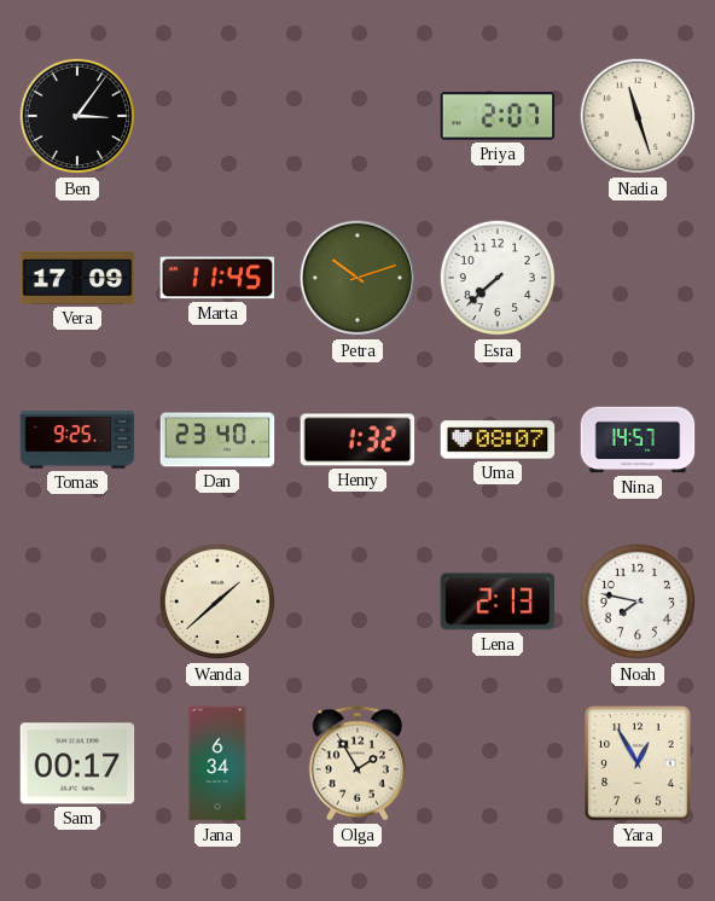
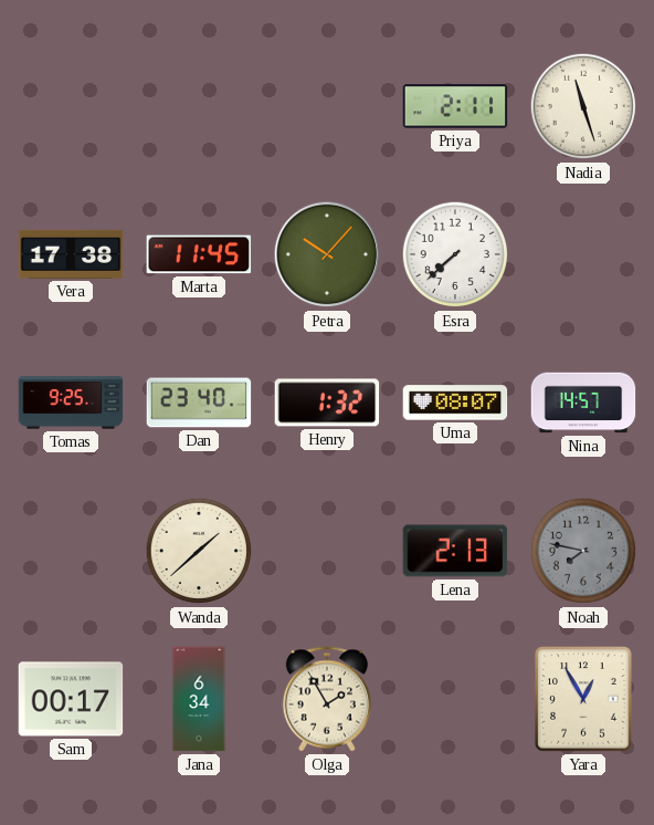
Ben: 3:06 -> none (77, 116)
Priya: 2:07 -> 2:11 (455, 106)
Vera: 17:09 -> 17:38 (71, 254)
Petra: 10:12 -> 10:07 (327, 254)
Noah dial: white -> grey (583, 551)
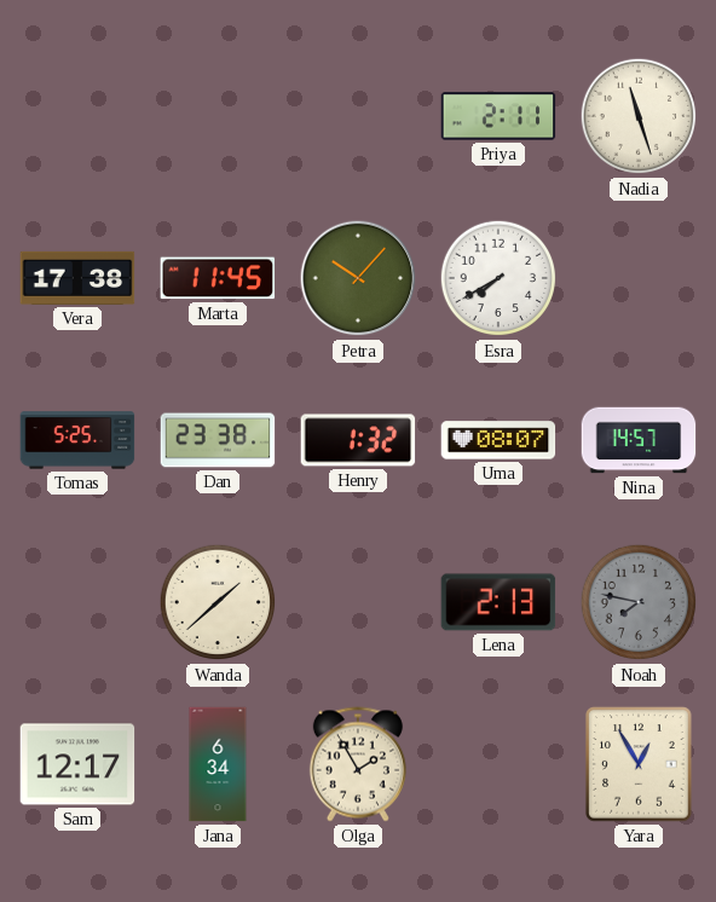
Esra: 7:38 -> 7:40 (498, 278)
Tomas: 9:25 -> 5:25 (77, 440)
Dan: 23:40 -> 23:38 (218, 440)
Sam: 00:17 -> 12:17 (77, 764)
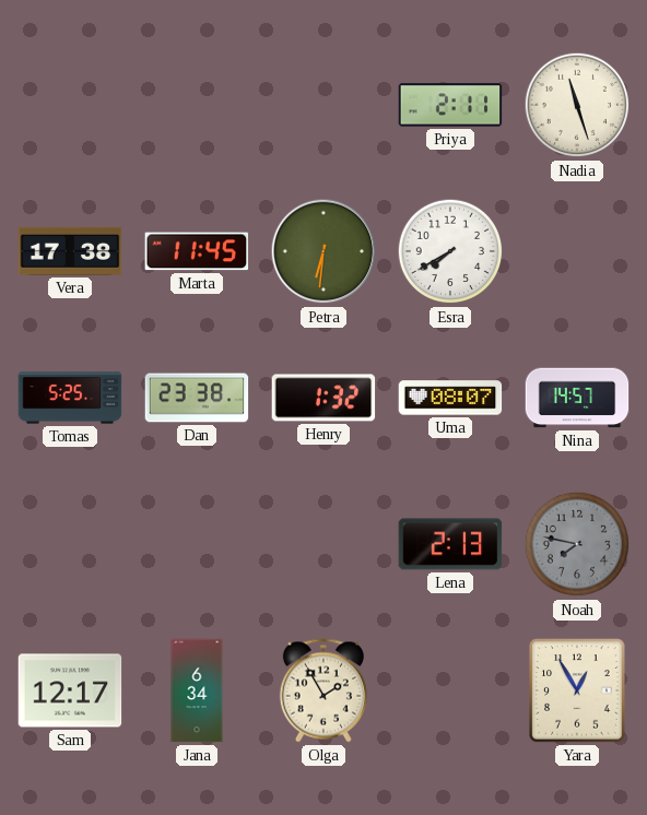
Petra: 10:07 -> 6:31 (323, 251)
Wanda: 1:38 -> none (218, 602)
